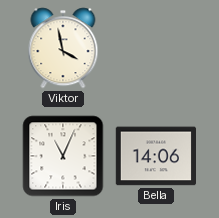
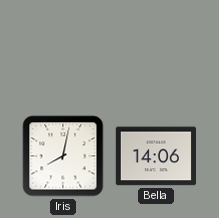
Viktor: 3:58 -> none (63, 48)
Iris: 11:04 -> 8:02 (63, 156)
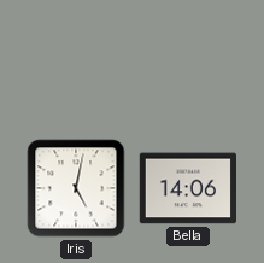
Iris: 8:02 -> 5:02 (76, 188)
